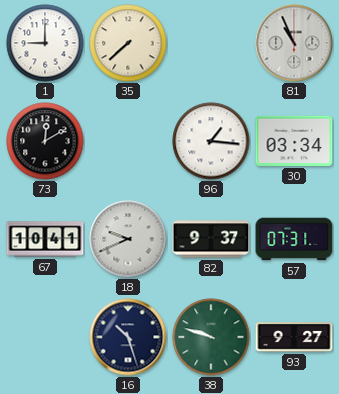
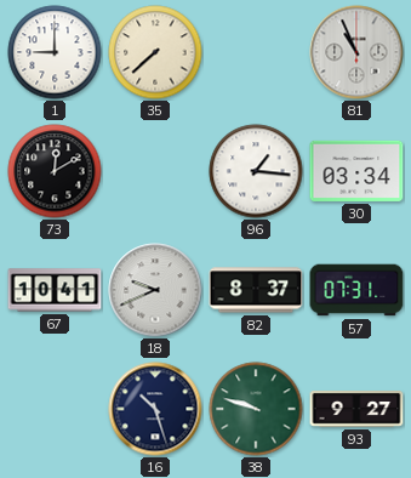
82: 9:37 -> 8:37 (256, 290)
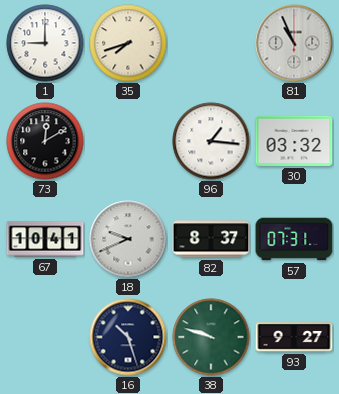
35: 7:38 -> 7:42 (128, 43)
30: 03:34 -> 03:32 (294, 141)
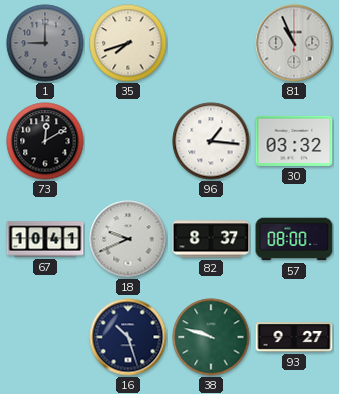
1 dial: white -> grey (45, 43)
57: 07:31 -> 08:00 (294, 239)
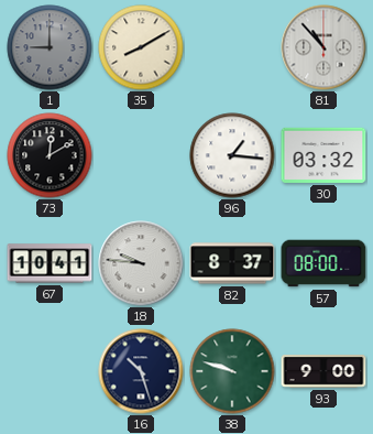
35: 7:42 -> 8:10 (141, 47)
81: 10:56 -> 10:53 (323, 47)
18: 9:41 -> 9:46 (141, 263)
93: 9:27 -> 9:00 (323, 371)
